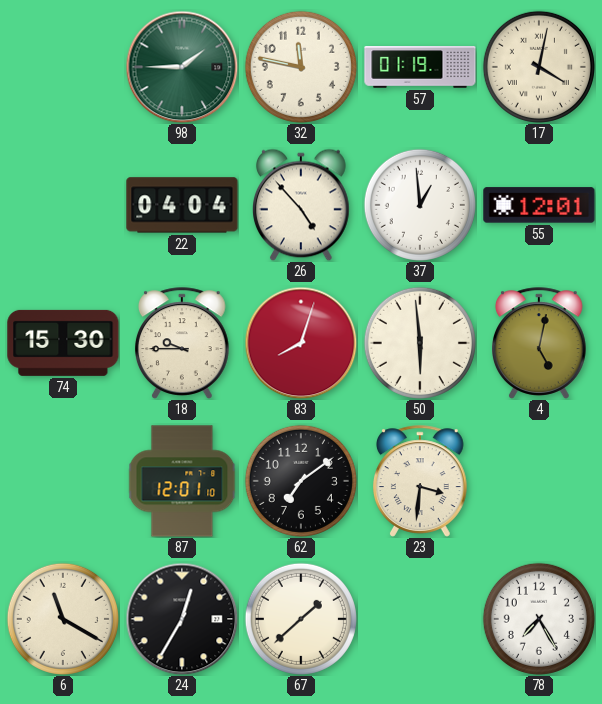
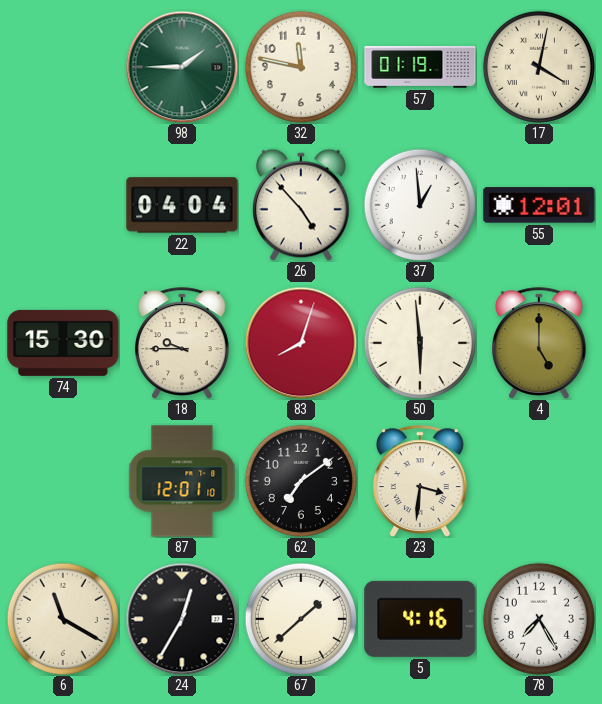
4: 5:02 -> 5:00 (540, 343)
5: none -> 4:16 (420, 619)
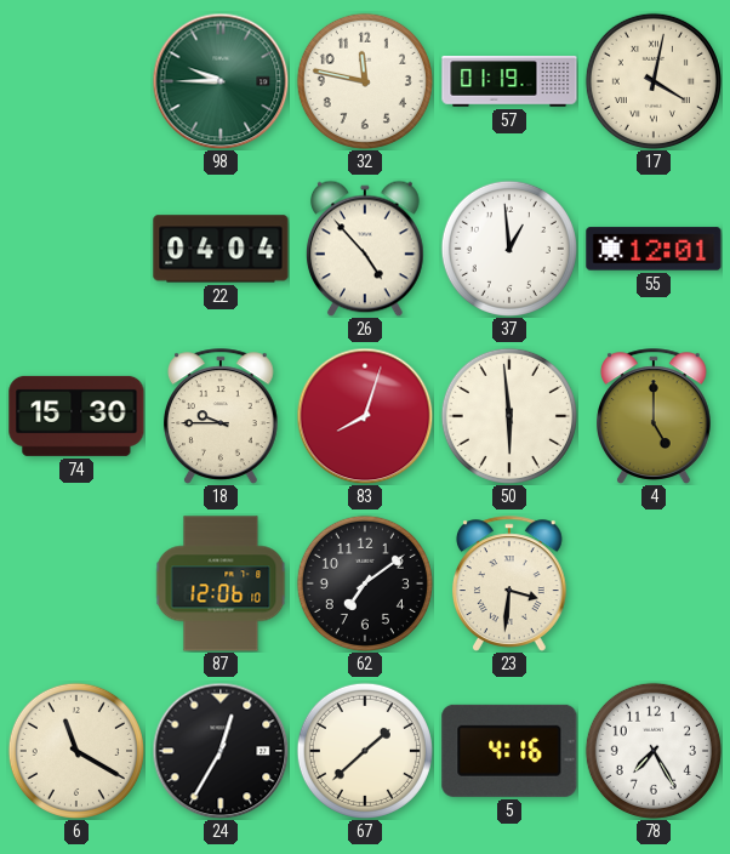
98: 1:45 -> 9:45 (221, 81)
87: 12:01 -> 12:06 (221, 583)
